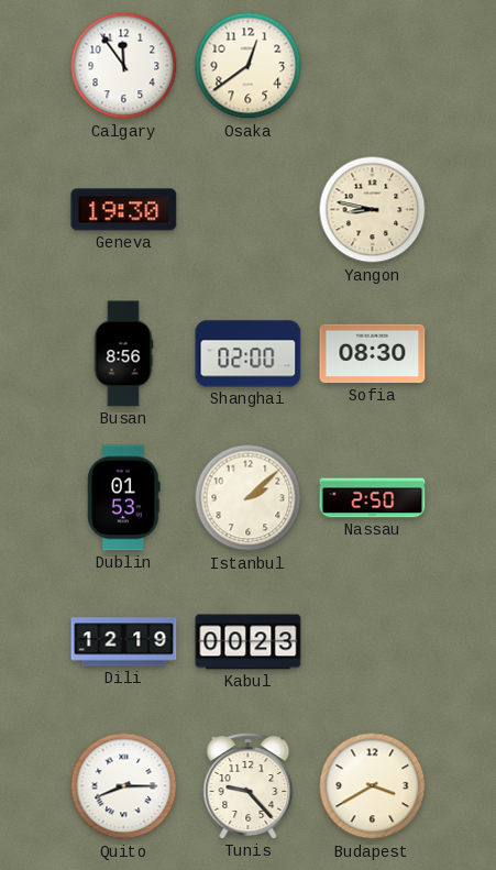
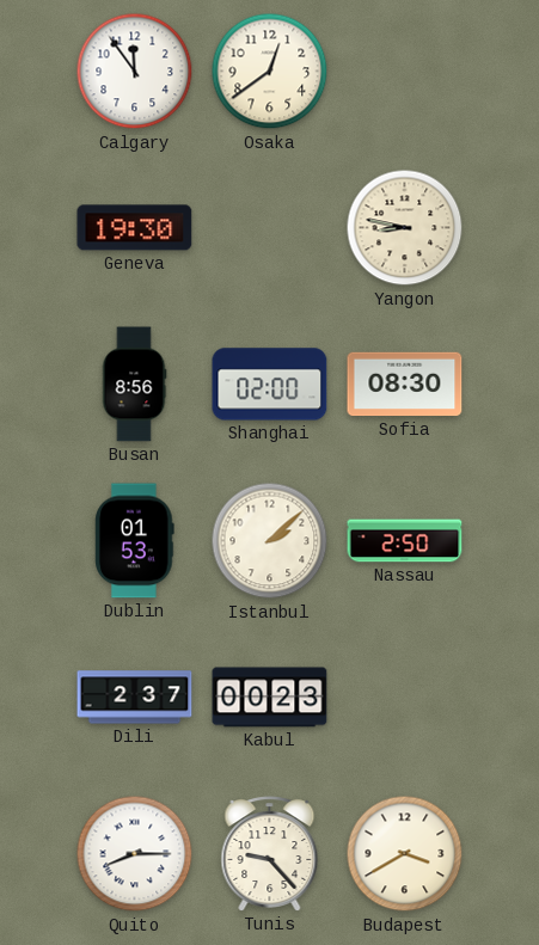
Dili: 12:19 -> 2:37 (135, 698)
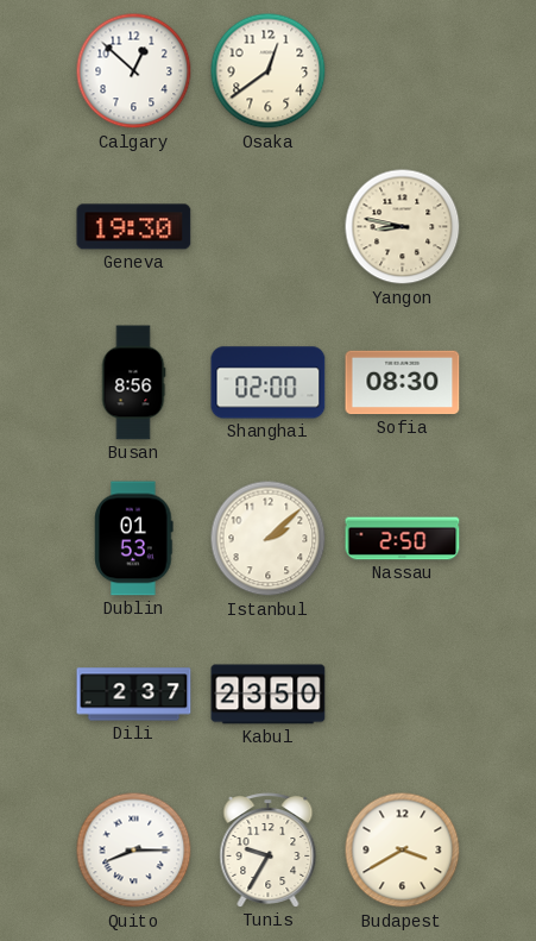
Calgary: 11:54 -> 12:52 (134, 71)
Kabul: 00:23 -> 23:50 (269, 695)
Tunis: 9:23 -> 9:35 (269, 851)
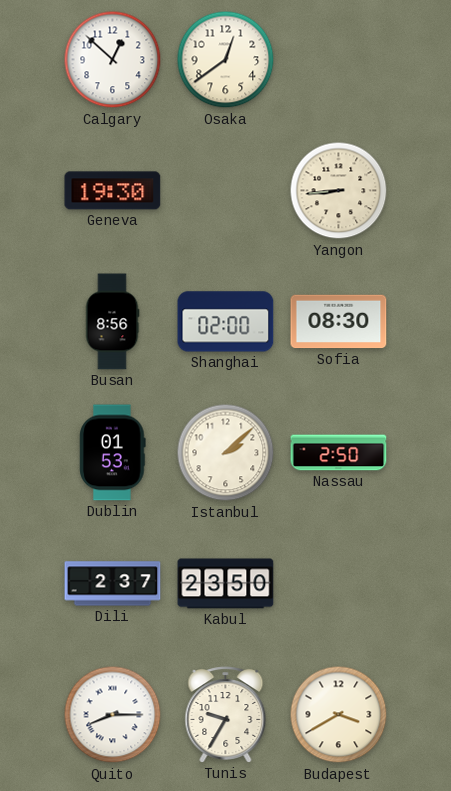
Yangon: 8:47 -> 8:44 (339, 191)
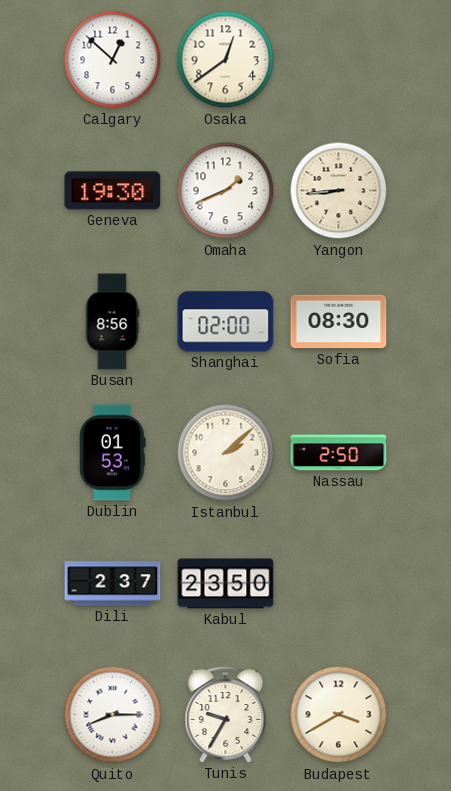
Omaha: none -> 1:41 (226, 191)
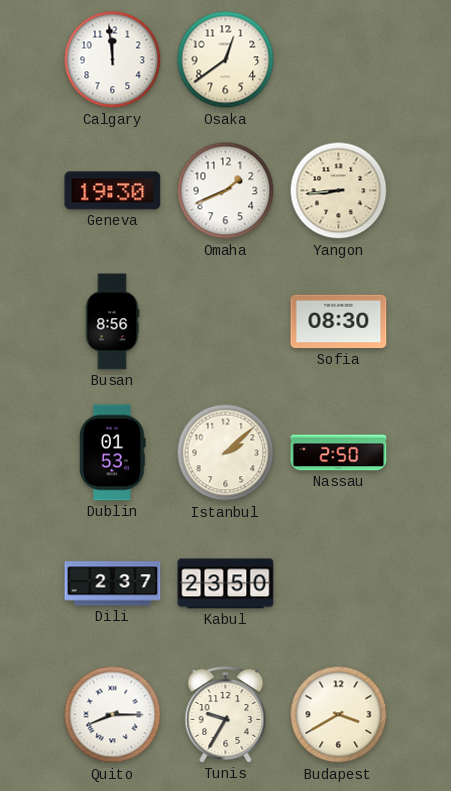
Calgary: 12:52 -> 11:59 (113, 60)
Shanghai: 02:00 -> none (226, 322)
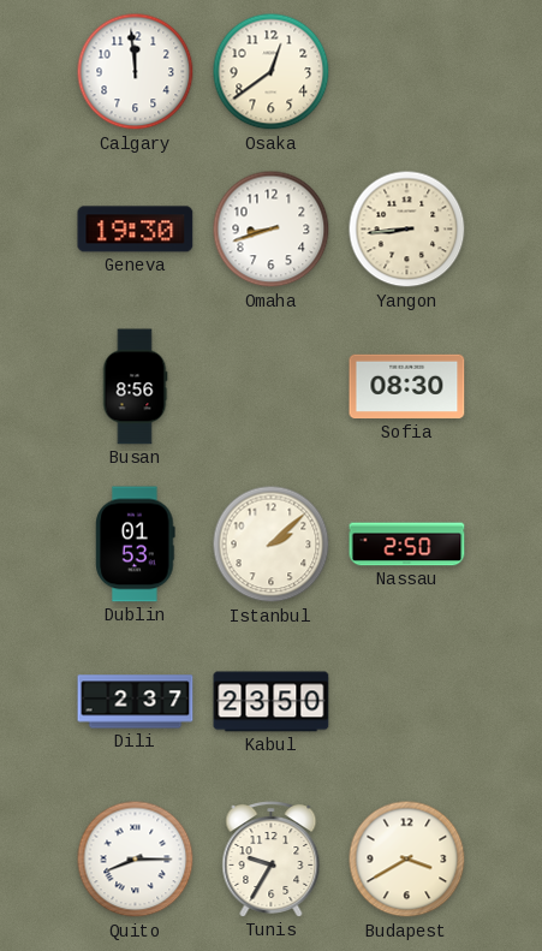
Omaha: 1:41 -> 8:42 (272, 230)
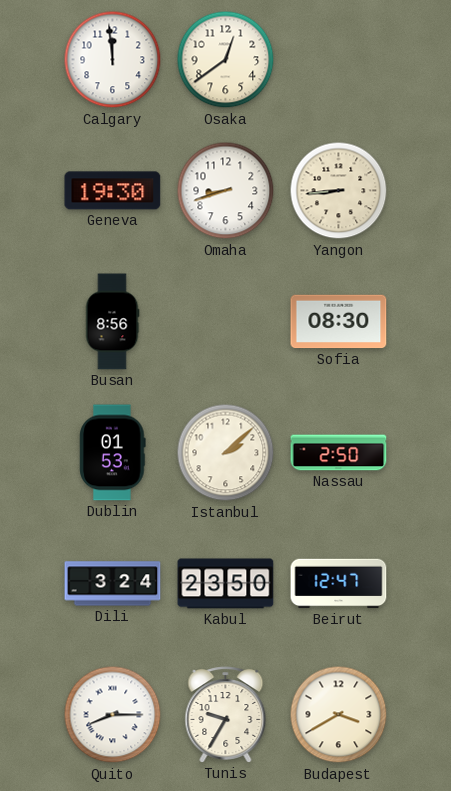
Dili: 2:37 -> 3:24 (113, 584)
Beirut: none -> 12:47 (339, 584)
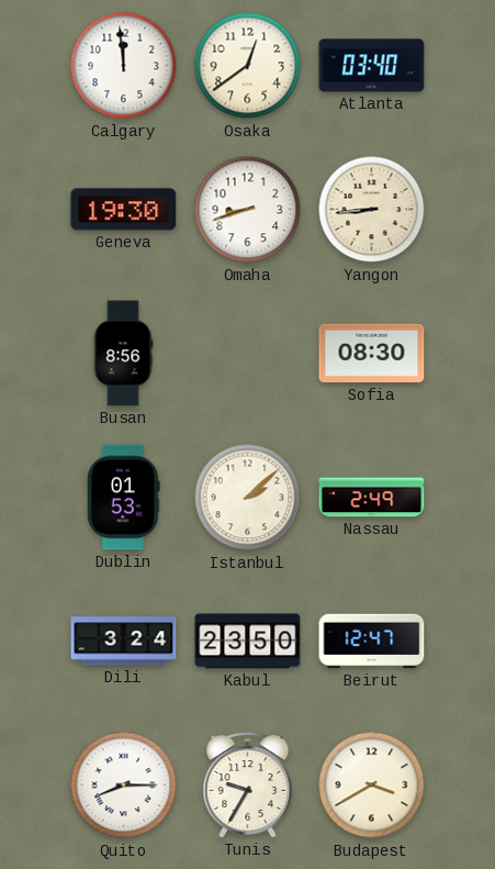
Atlanta: none -> 03:40 (372, 66)
Nassau: 2:50 -> 2:49 (372, 498)
